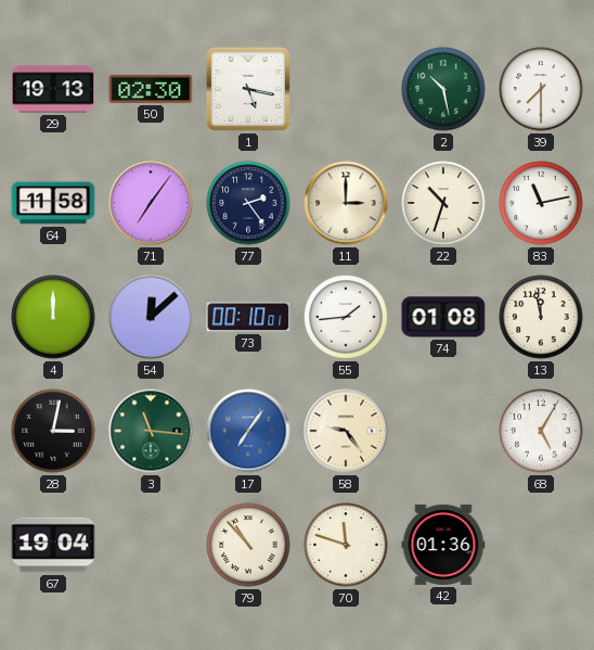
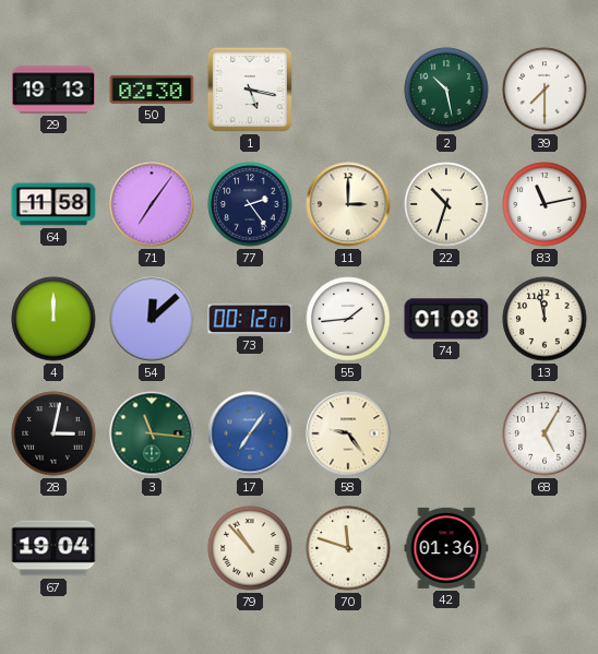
73: 00:10 -> 00:12 (250, 319)
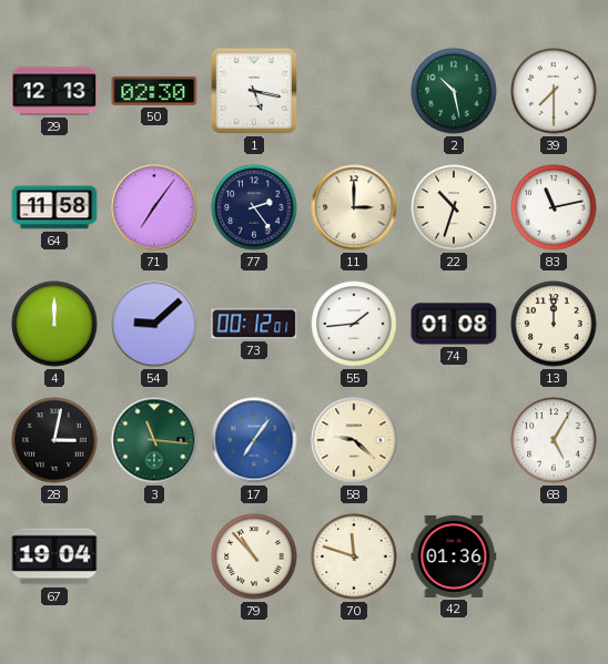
29: 19:13 -> 12:13 (54, 91)
54: 12:08 -> 9:08 (154, 324)
13: 11:58 -> 12:00 (554, 324)
58: 9:24 -> 9:22 (354, 440)
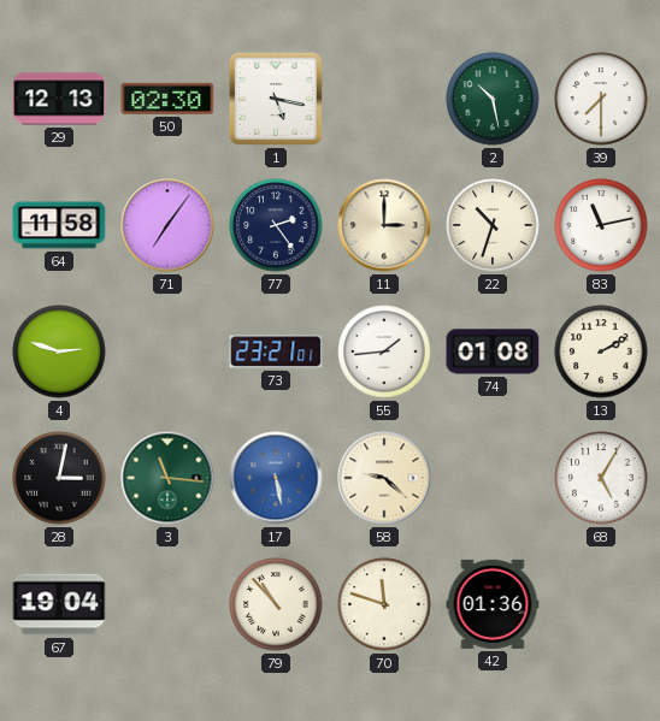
4: 12:00 -> 2:48 (59, 351)
54: 9:08 -> none (154, 324)
73: 00:12 -> 23:21 (276, 351)
13: 12:00 -> 2:10 (601, 351)
17: 7:06 -> 5:28 (276, 478)
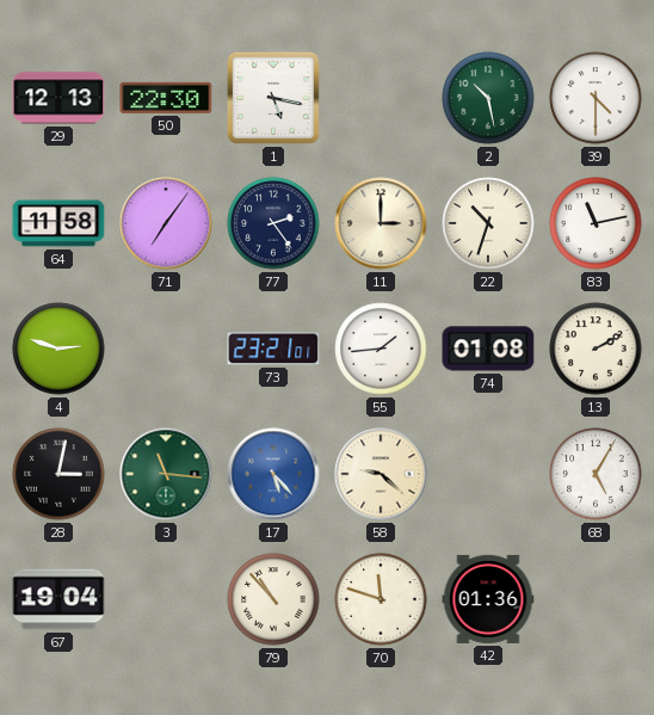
50: 02:30 -> 22:30 (166, 98)
39: 7:30 -> 4:30 (596, 98)
17: 5:28 -> 5:23 (273, 474)
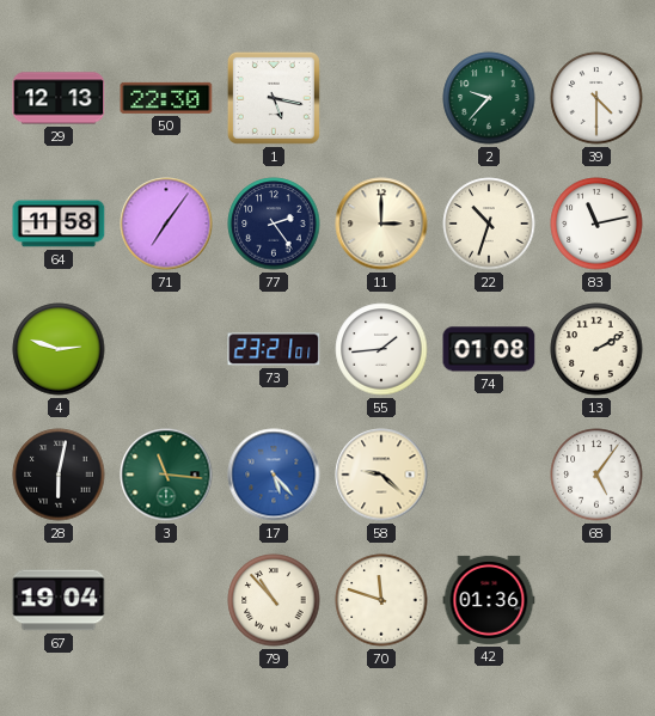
2: 10:28 -> 9:37 (489, 98)
28: 3:02 -> 6:02 (59, 475)
68: 5:05 -> 5:06 (596, 475)
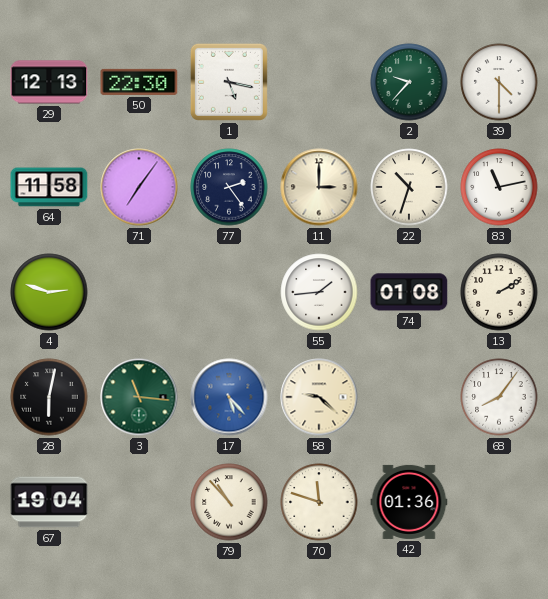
73: 23:21 -> none (274, 349)
68: 5:06 -> 8:06 (499, 397)
